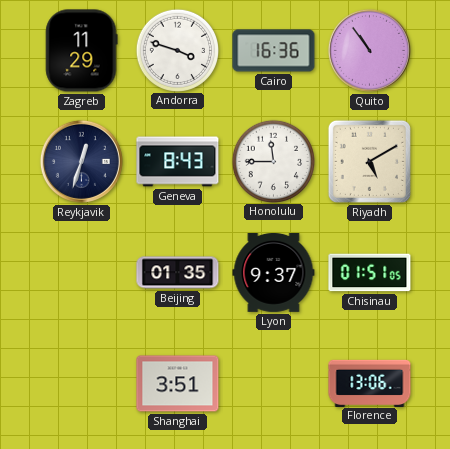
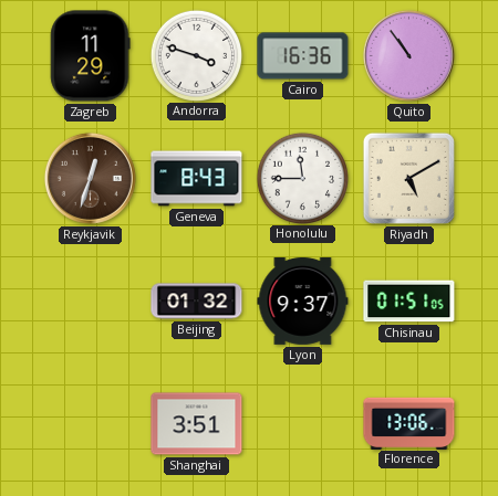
Reykjavik dial: navy -> brown (90, 178)
Beijing: 01:35 -> 01:32 (197, 302)
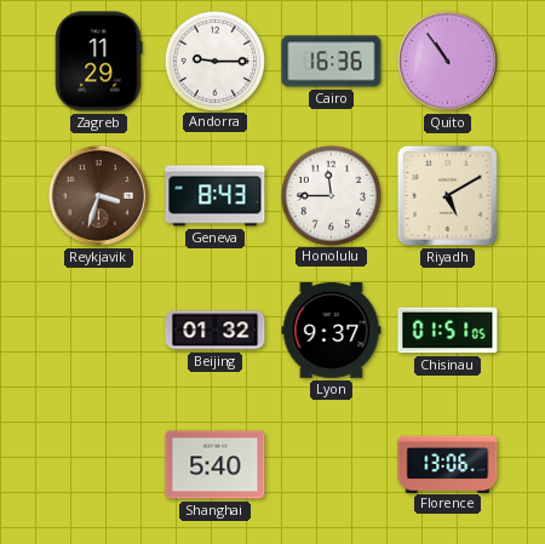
Andorra: 3:48 -> 9:15 (214, 61)
Reykjavik: 12:33 -> 3:33 (98, 195)
Shanghai: 3:51 -> 5:40 (216, 465)
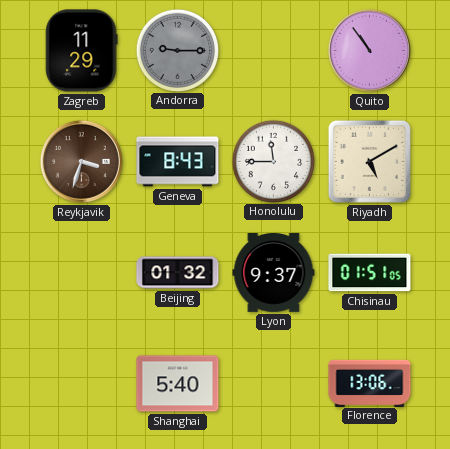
Andorra dial: white -> grey (177, 50)
Cairo: 16:36 -> none (332, 62)
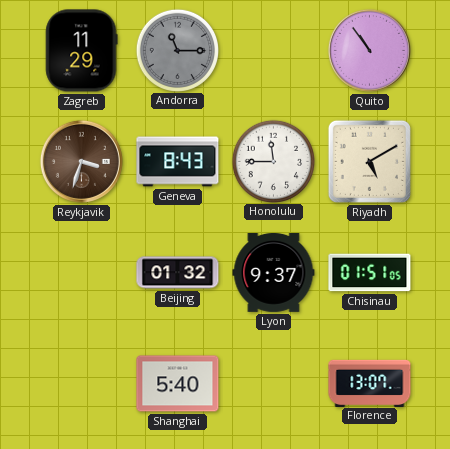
Andorra: 9:15 -> 11:15 (177, 50)
Florence: 13:06 -> 13:07 (370, 383)
